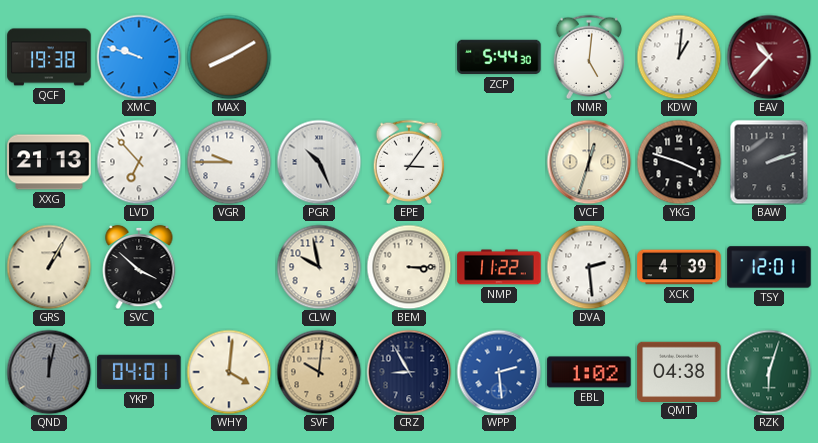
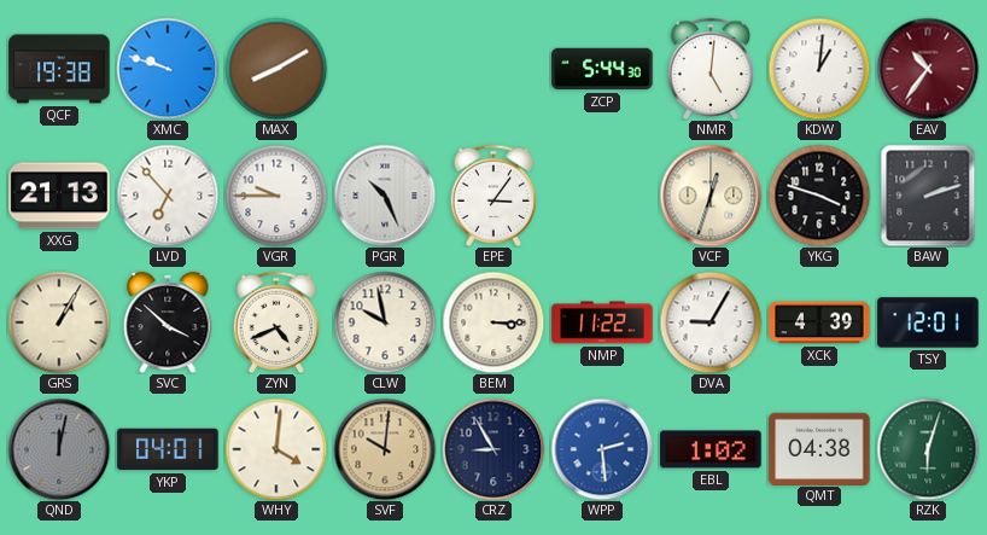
EAV: 10:37 -> 10:36 (928, 69)
ZYN: none -> 4:41 (276, 321)
DVA: 2:29 -> 9:05 (711, 322)
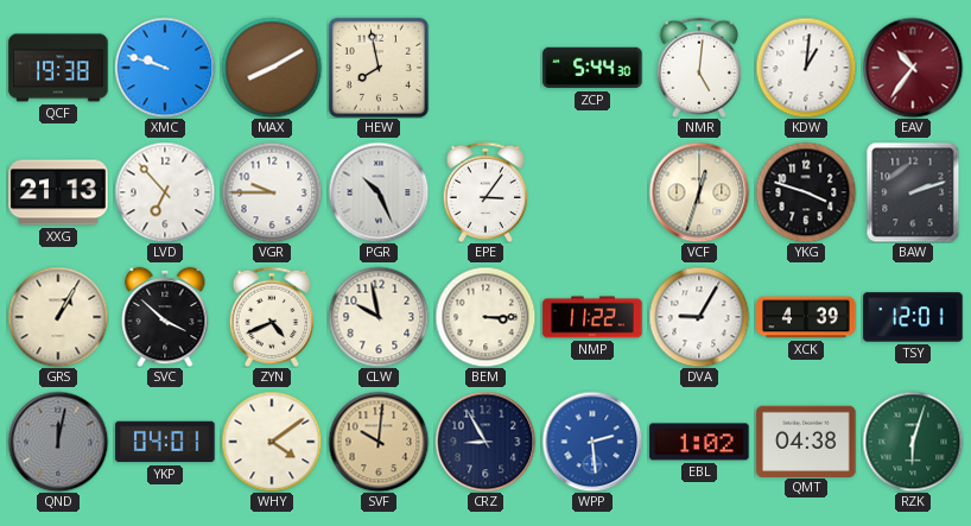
HEW: none -> 7:58 (379, 68)
WHY: 4:01 -> 4:09 (272, 442)
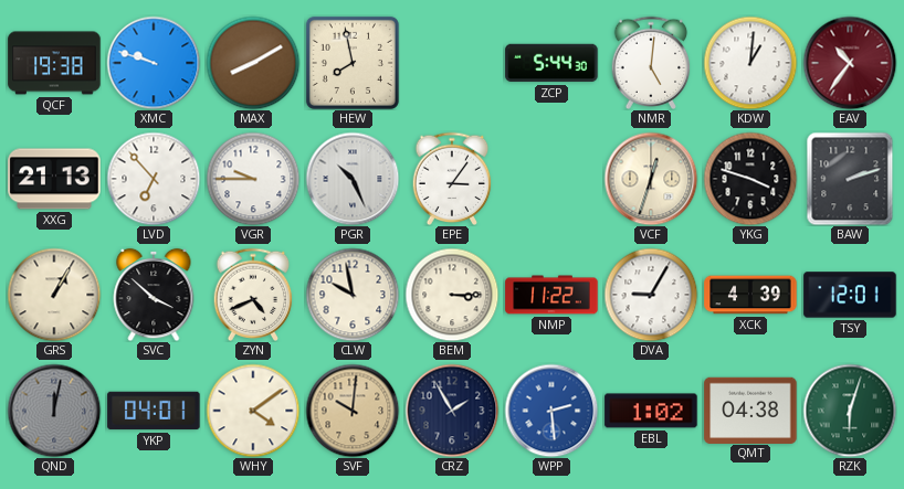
CRZ: 8:55 -> 1:55 (452, 411)
